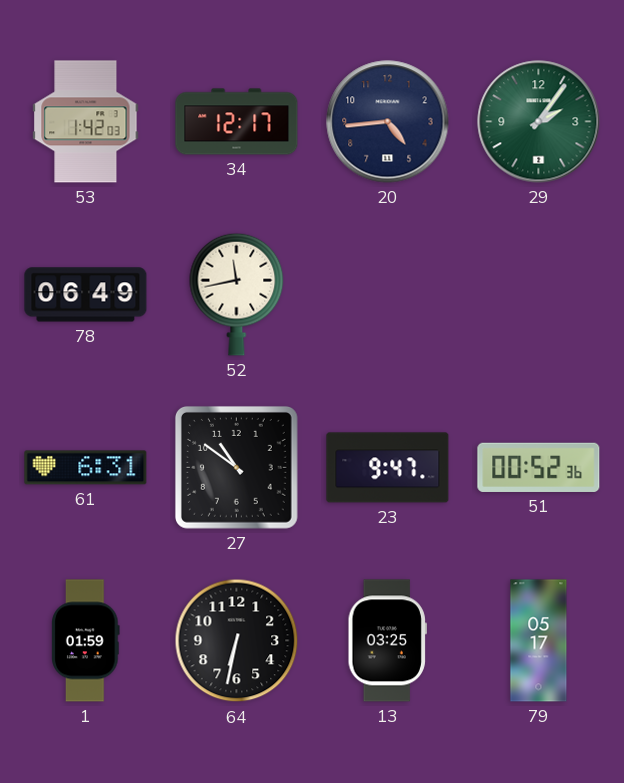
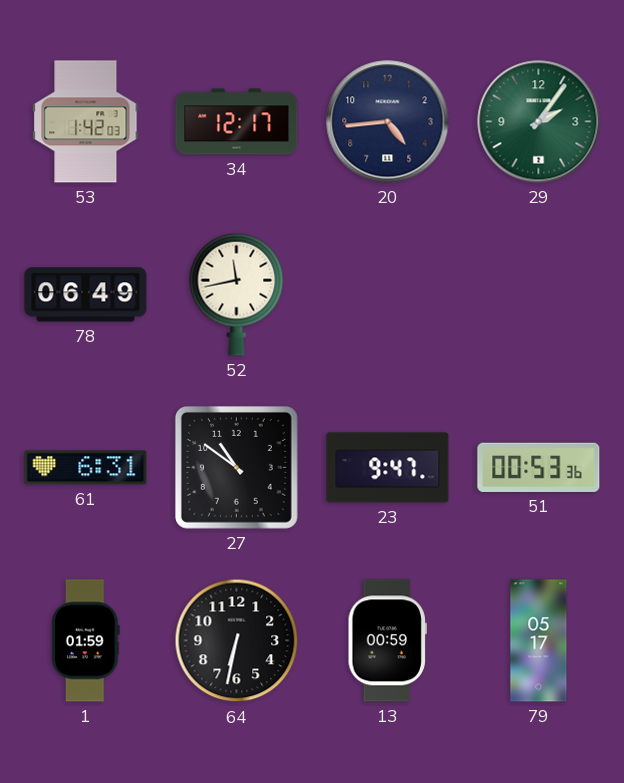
51: 00:52 -> 00:53 (539, 467)
13: 03:25 -> 00:59 (387, 641)
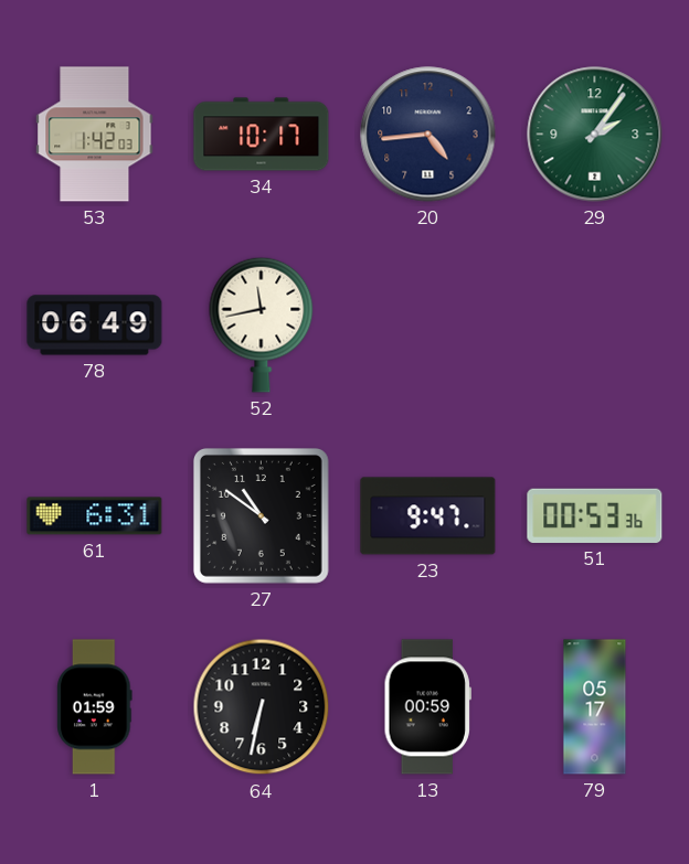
34: 12:17 -> 10:17 (262, 135)
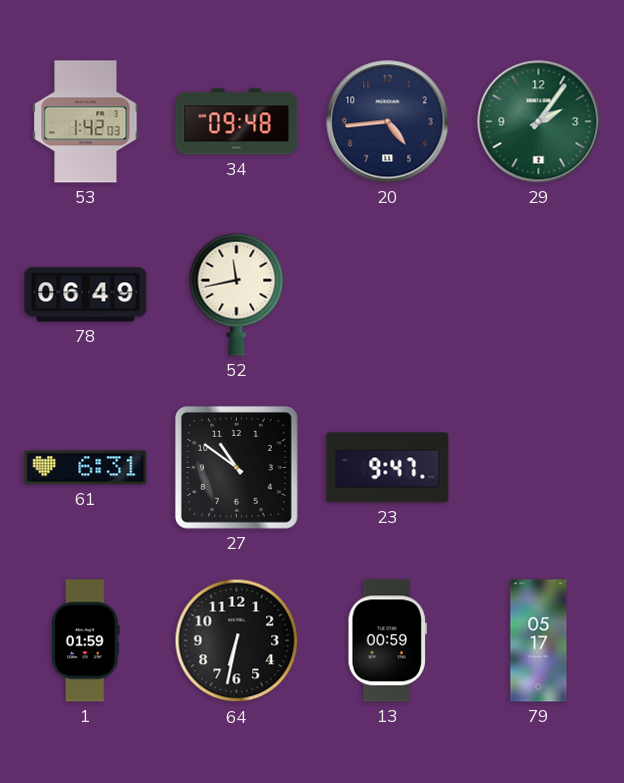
34: 10:17 -> 09:48 (237, 122)
51: 00:53 -> none (595, 515)
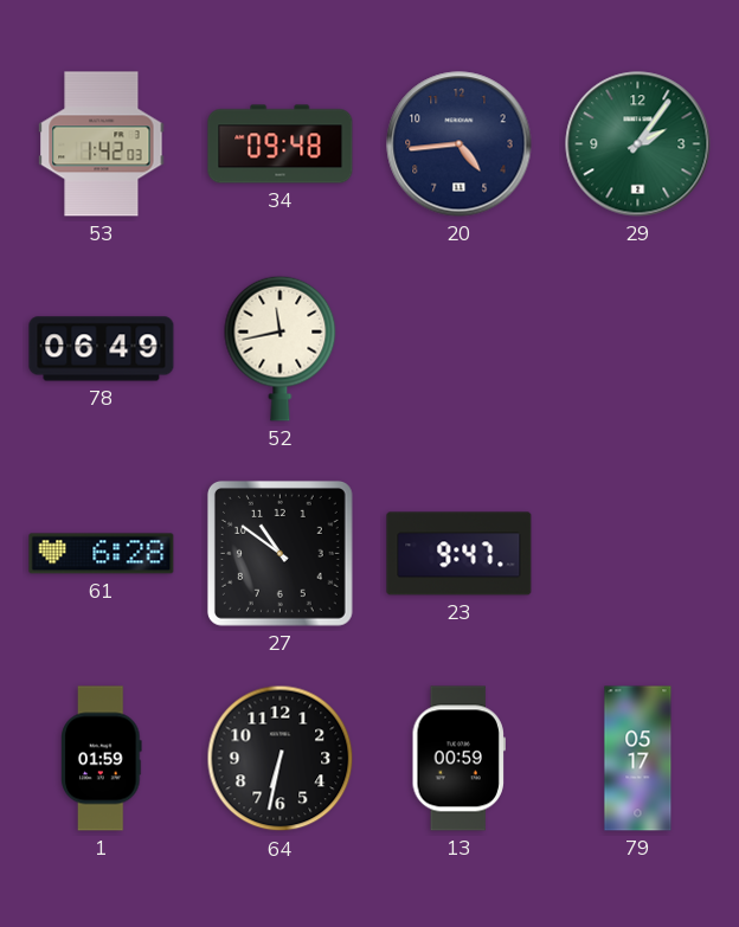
61: 6:31 -> 6:28 (102, 554)
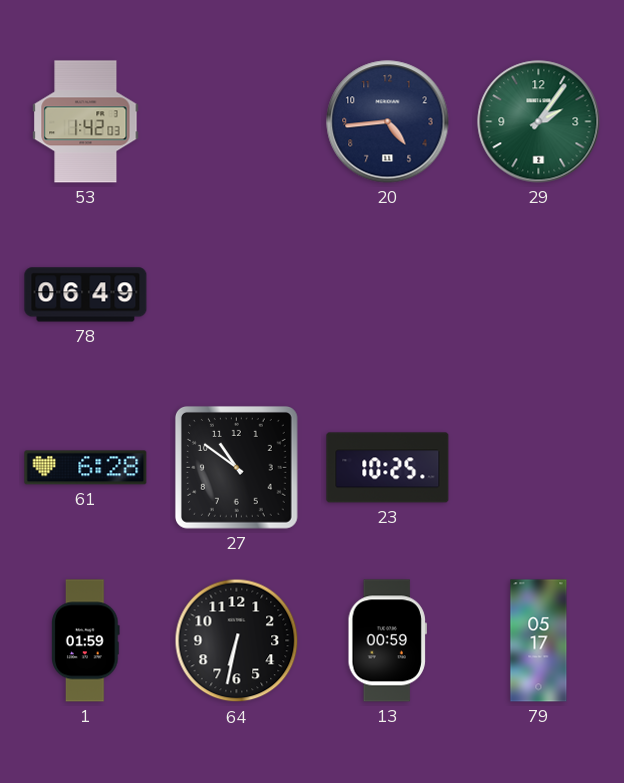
34: 09:48 -> none (281, 144)
52: 11:43 -> none (281, 348)
23: 9:47 -> 10:25 (388, 468)
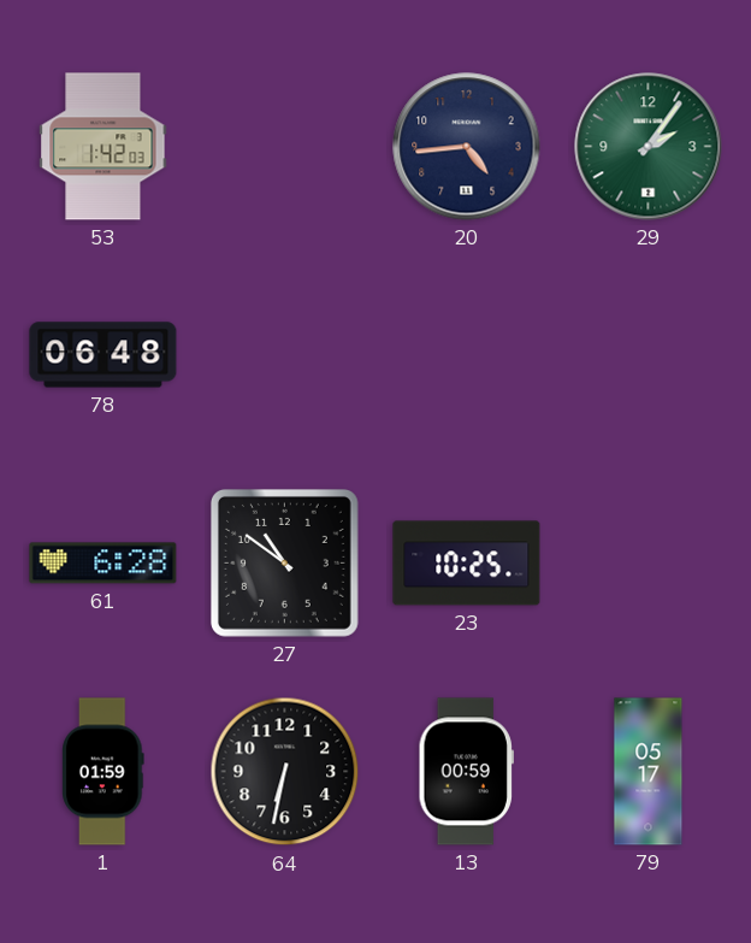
78: 06:49 -> 06:48 (104, 355)
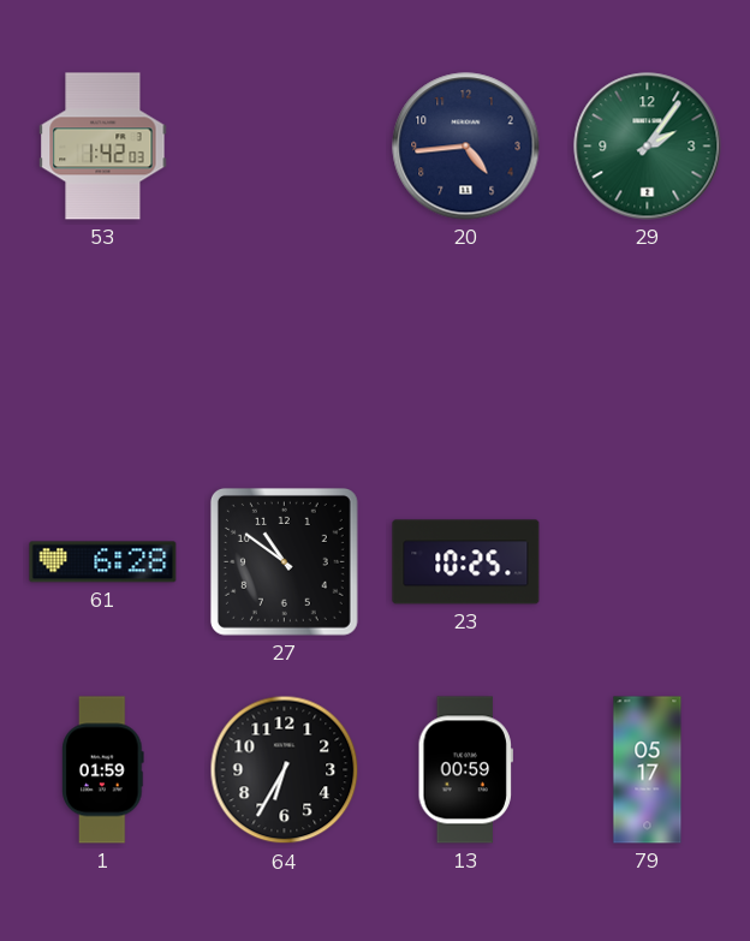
78: 06:48 -> none (104, 355)
64: 6:32 -> 6:35 (285, 770)
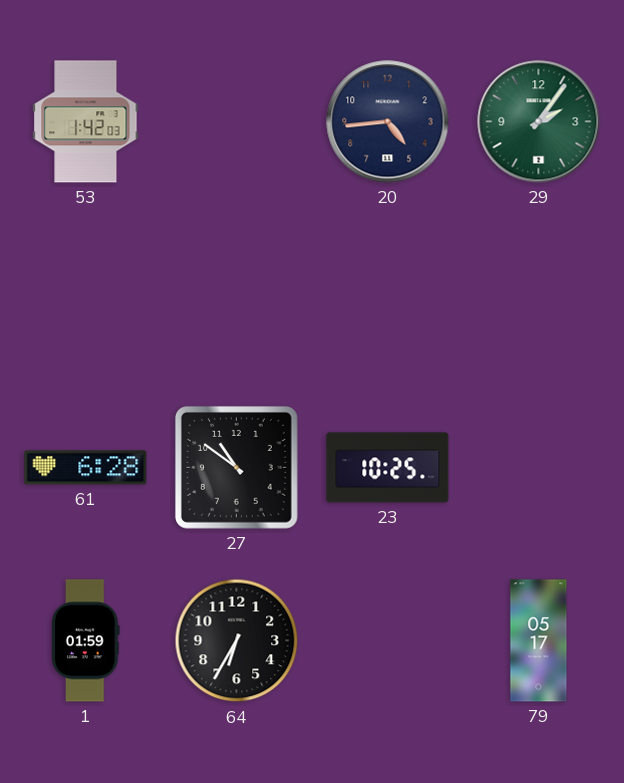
13: 00:59 -> none (465, 770)
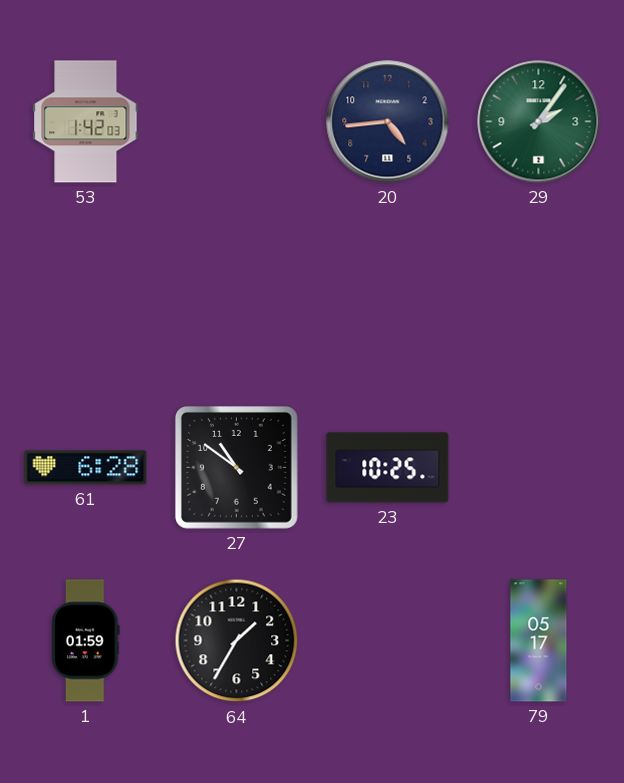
64: 6:35 -> 1:35 (237, 641)
